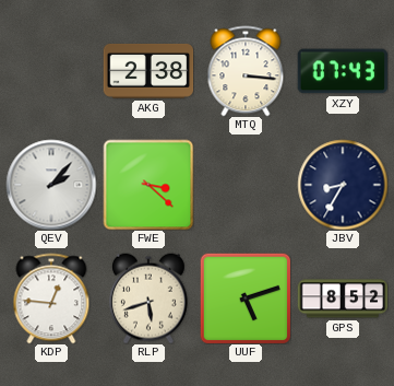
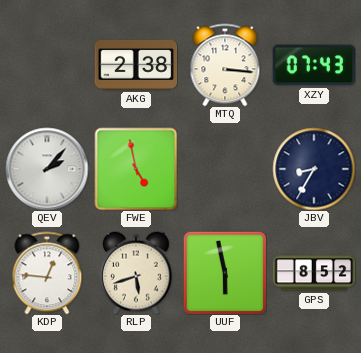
FWE: 3:22 -> 4:58 (136, 169)
UUF: 5:12 -> 5:58 (225, 273)
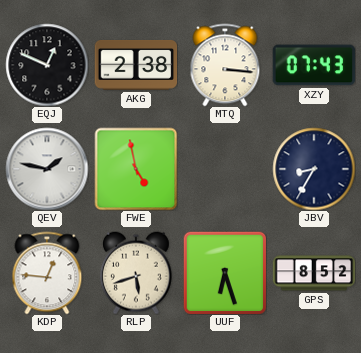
EQJ: none -> 12:49 (47, 65)
QEV: 2:07 -> 1:47 (47, 169)
UUF: 5:58 -> 6:27 (225, 273)
